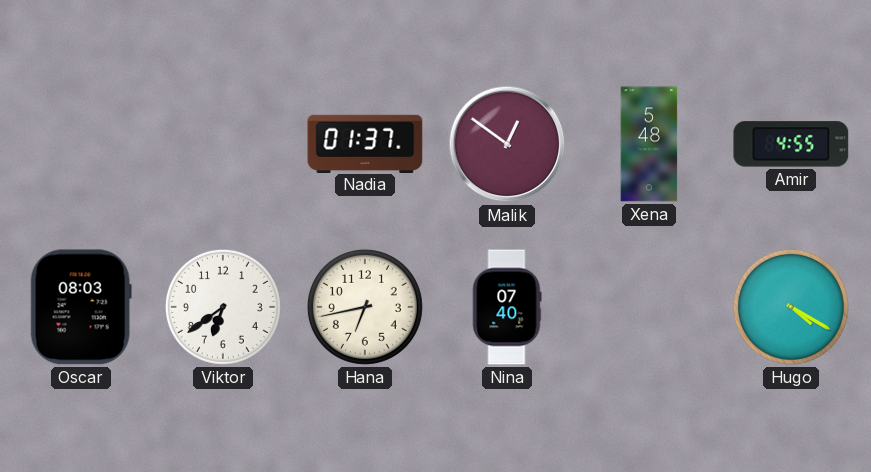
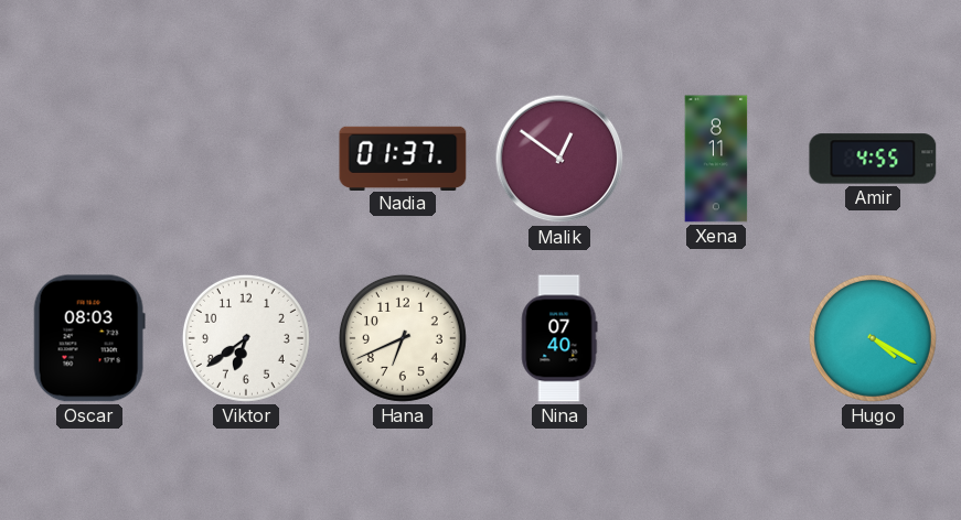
Xena: 5:48 -> 8:11 (716, 159)
Hana: 6:43 -> 6:41 (403, 338)
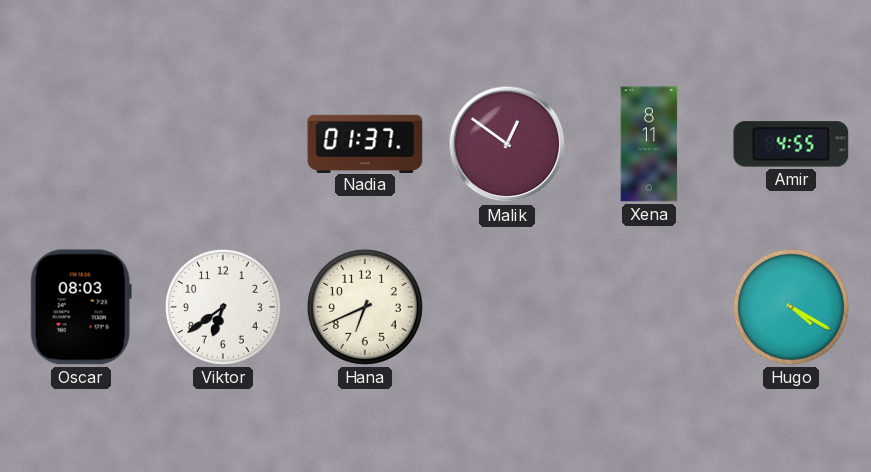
Nina: 07:40 -> none (559, 338)
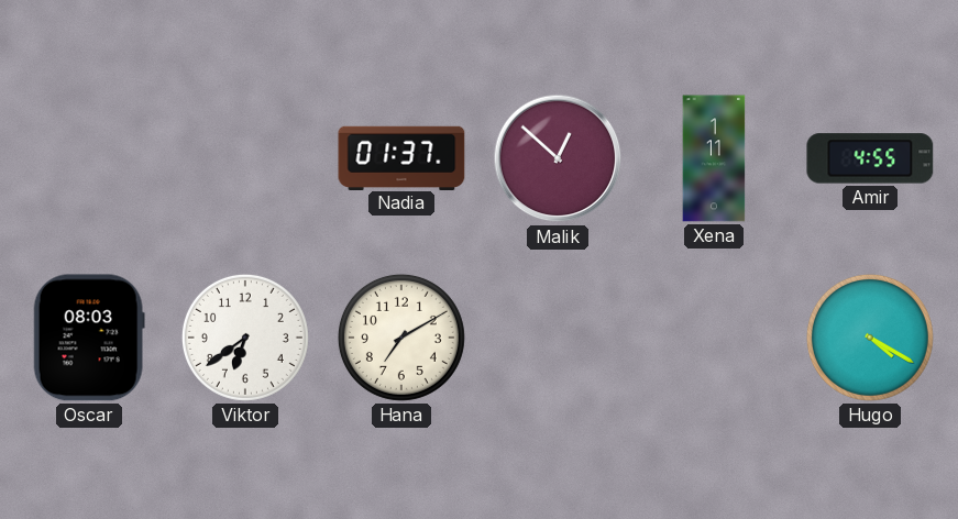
Malik: 12:51 -> 12:52 (558, 158)
Xena: 8:11 -> 1:11 (714, 158)
Hana: 6:41 -> 7:10 (401, 338)
